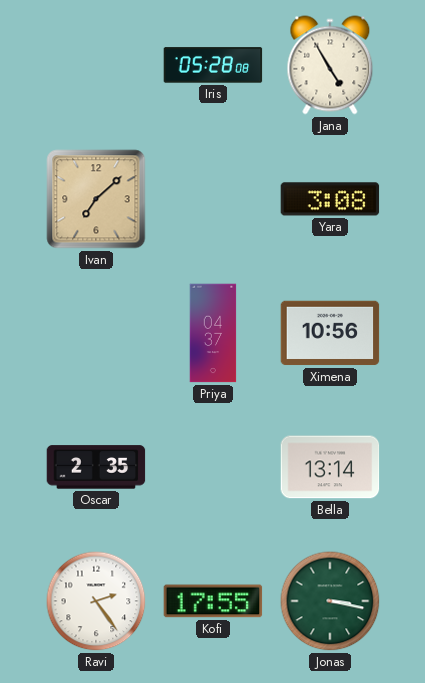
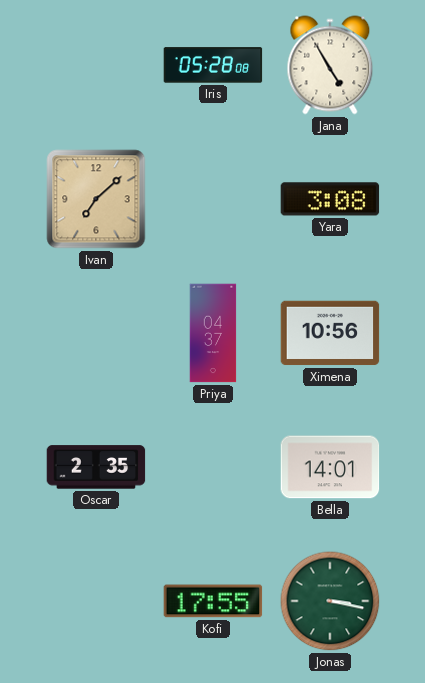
Bella: 13:14 -> 14:01 (330, 467)
Ravi: 2:24 -> none (96, 601)
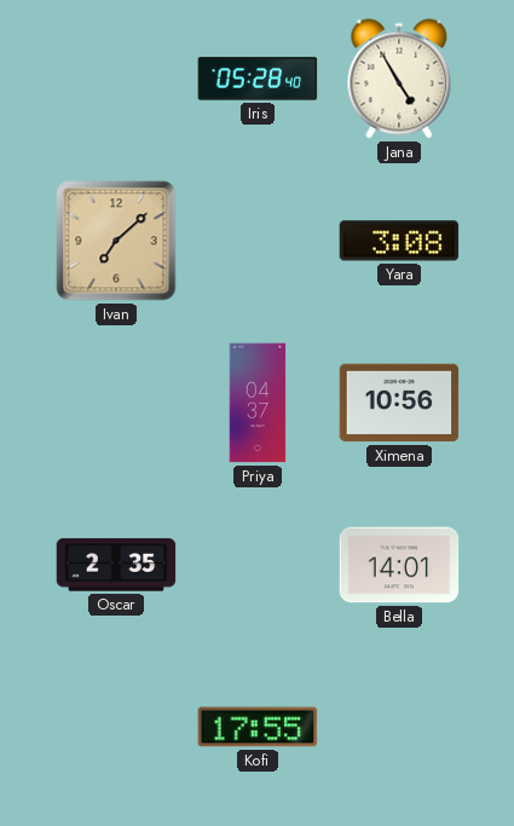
Iris: 05:28:08 -> 05:28:40 (258, 79)
Jonas: 3:17 -> none (330, 601)
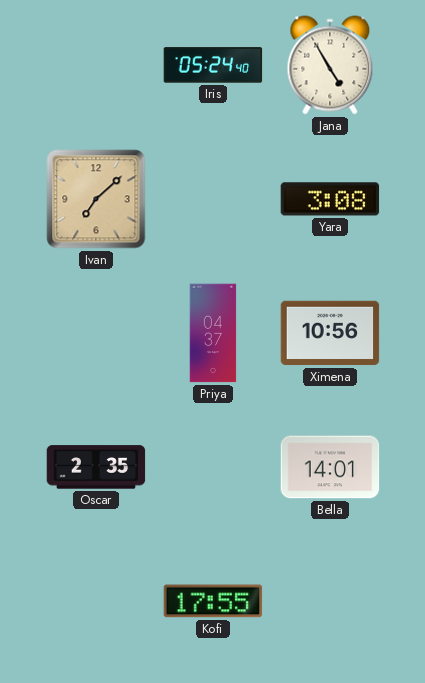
Iris: 05:28 -> 05:24 (213, 65)
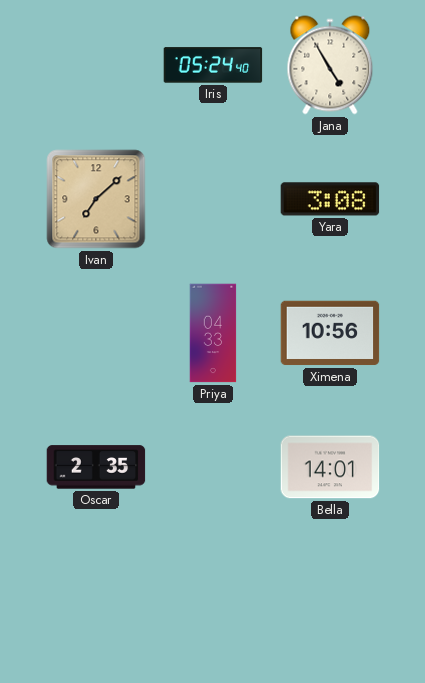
Priya: 04:37 -> 04:33 (213, 333)
Kofi: 17:55 -> none (213, 601)
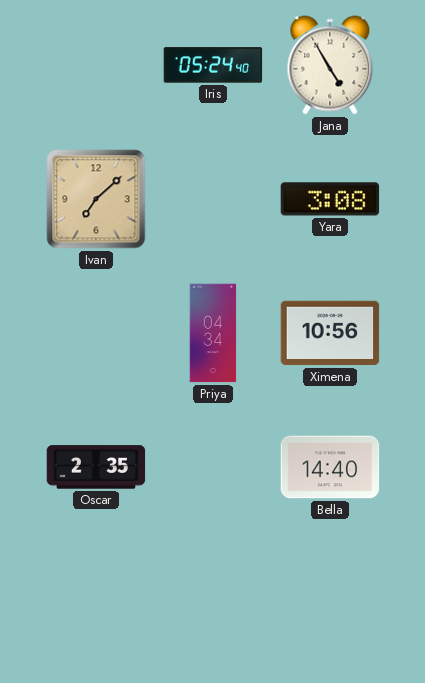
Priya: 04:33 -> 04:34 (213, 333)
Bella: 14:01 -> 14:40 (330, 467)
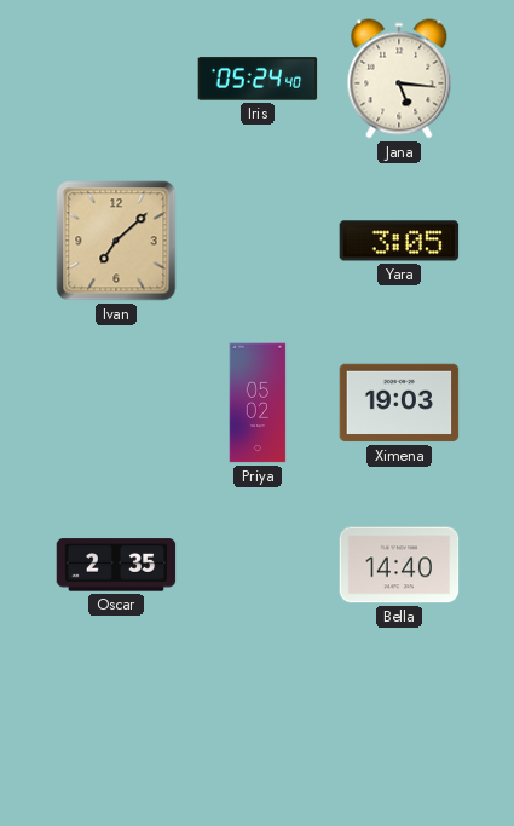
Jana: 4:55 -> 5:16 (399, 79)
Yara: 3:08 -> 3:05 (399, 241)
Priya: 04:34 -> 05:02 (258, 403)
Ximena: 10:56 -> 19:03 (399, 403)
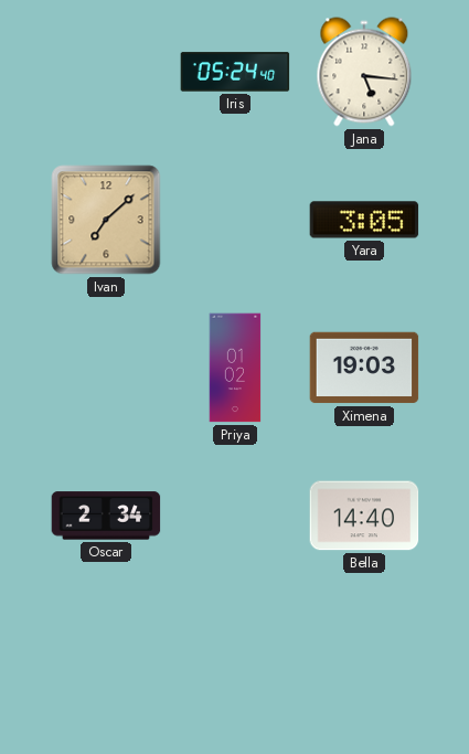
Priya: 05:02 -> 01:02 (235, 368)
Oscar: 2:35 -> 2:34 (106, 516)
